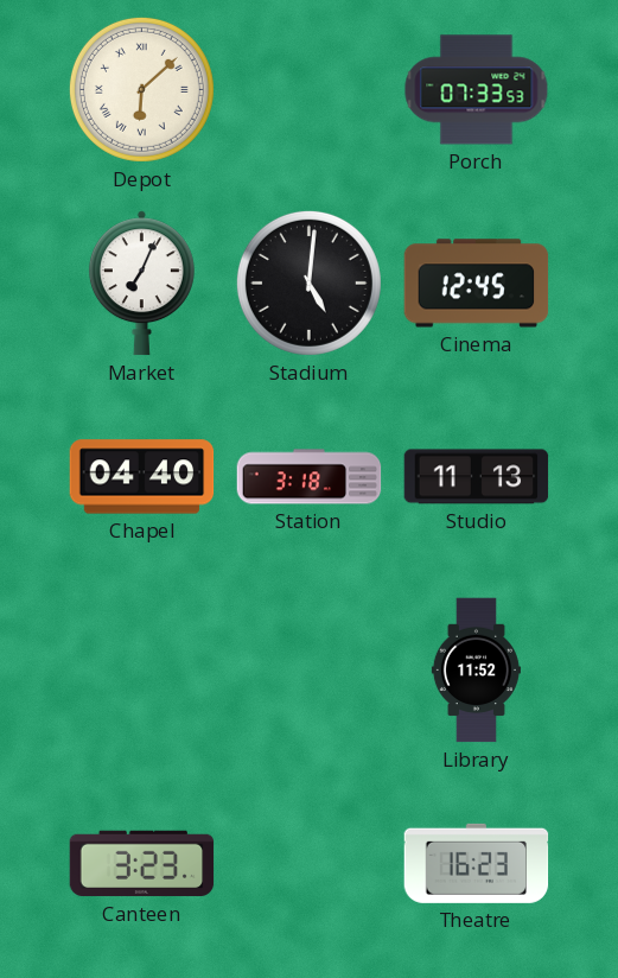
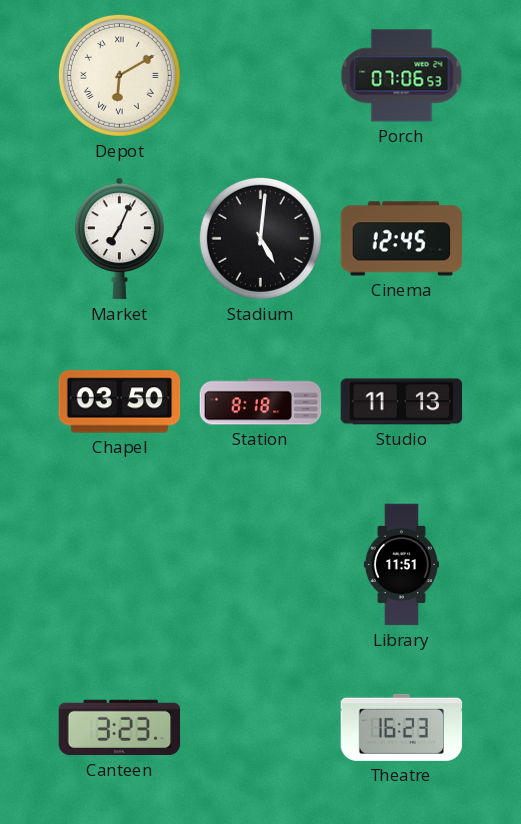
Depot: 6:08 -> 6:10 (119, 75)
Porch: 07:33 -> 07:06 (402, 76)
Chapel: 04:40 -> 03:50 (120, 402)
Station: 3:18 -> 8:18 (261, 402)
Library: 11:52 -> 11:51 (401, 565)
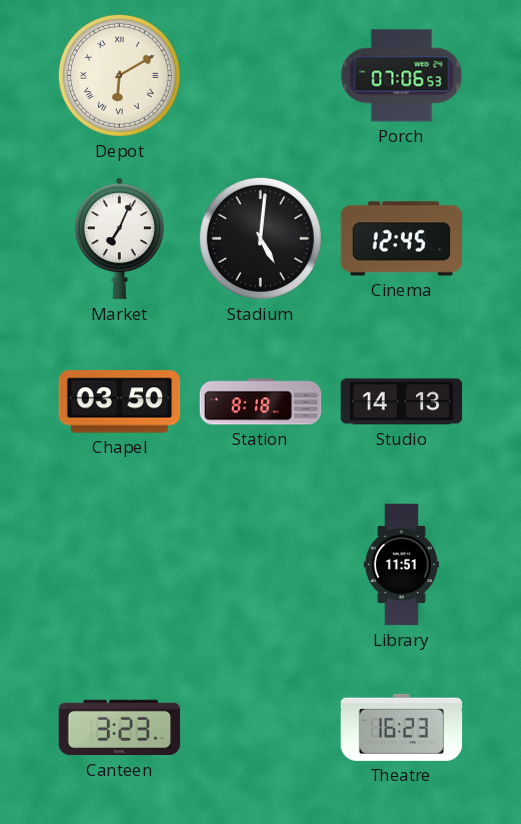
Studio: 11:13 -> 14:13 (402, 402)
